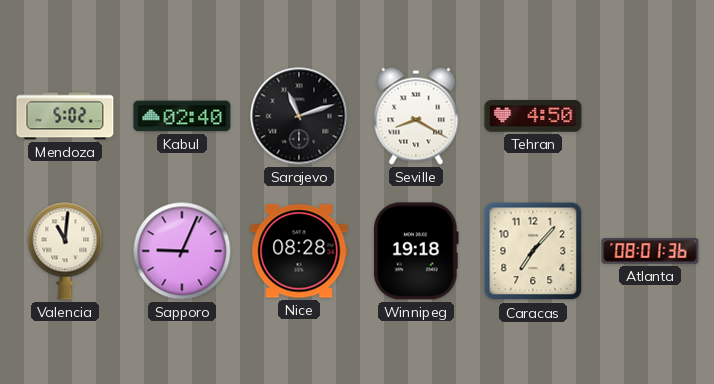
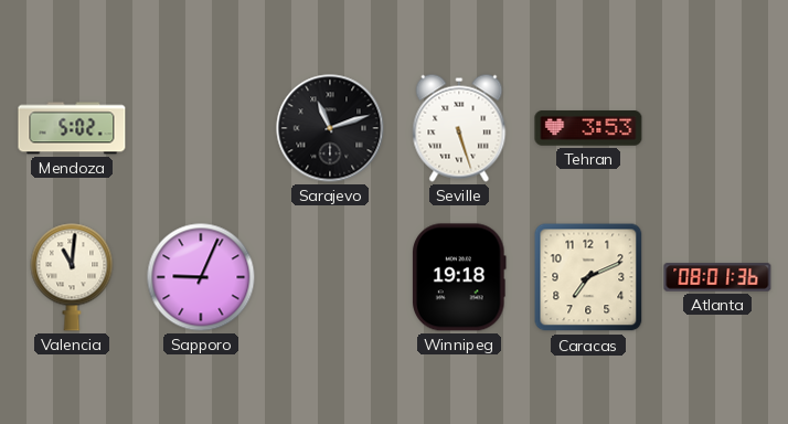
Kabul: 02:40 -> none (182, 116)
Seville: 8:20 -> 5:27 (459, 128)
Tehran: 4:50 -> 3:53 (588, 128)
Nice: 08:28 -> none (299, 251)
Caracas: 7:07 -> 7:11 (588, 277)
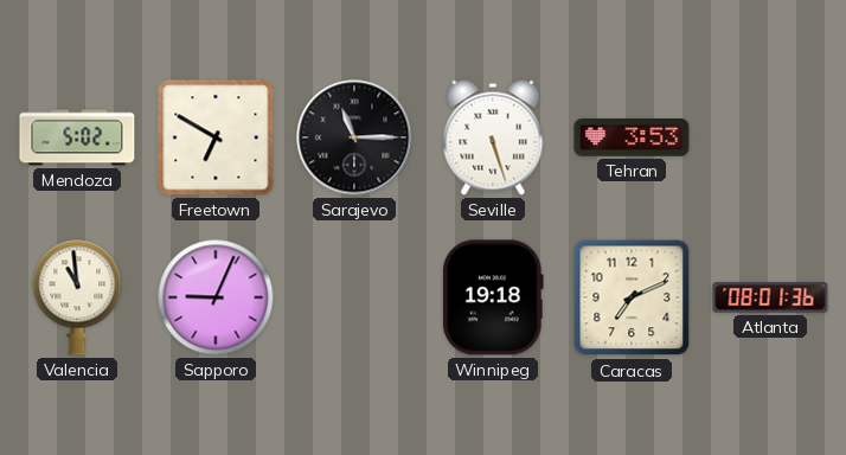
Freetown: none -> 6:50 (216, 137)
Sarajevo: 11:12 -> 11:15 (354, 137)
Valencia: 11:01 -> 10:59 (77, 297)
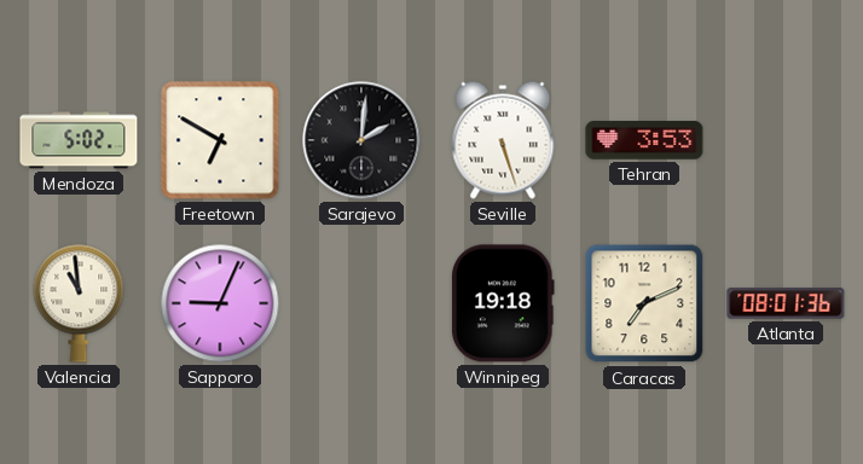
Sarajevo: 11:15 -> 2:01 (361, 140)
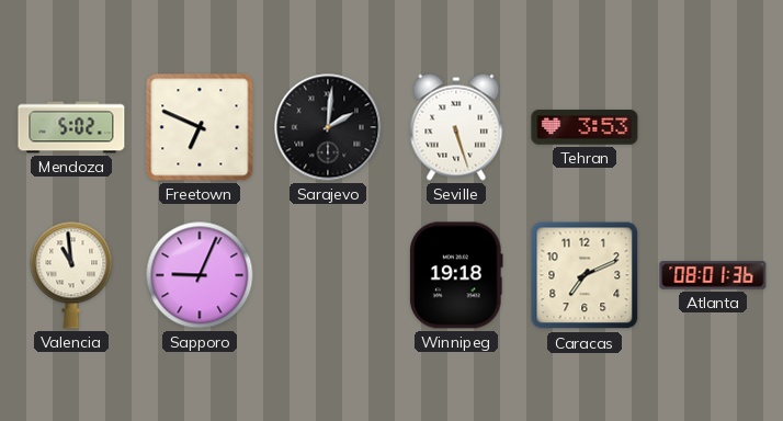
Freetown: 6:50 -> 6:49 (200, 127)
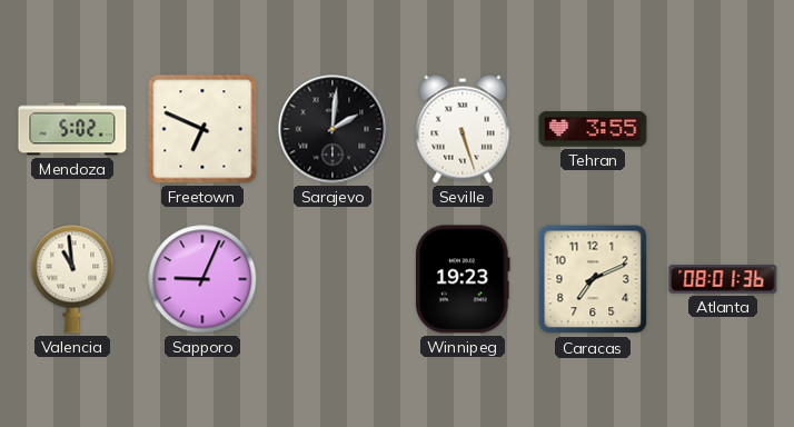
Tehran: 3:53 -> 3:55 (593, 129)
Winnipeg: 19:18 -> 19:23 (464, 279)
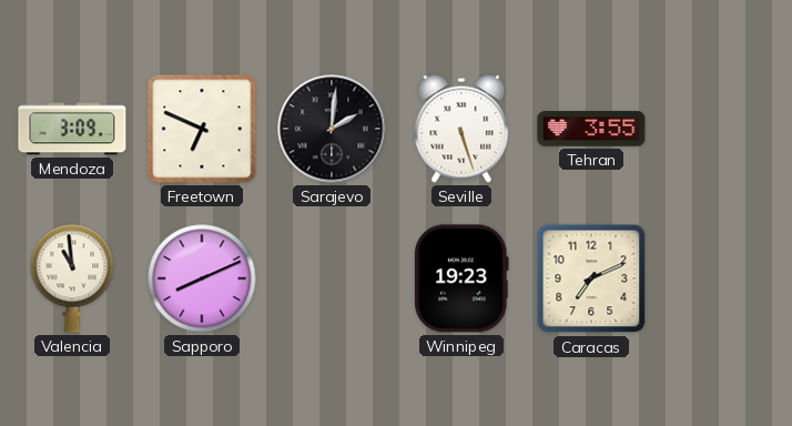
Mendoza: 5:02 -> 3:09 (72, 129)
Sapporo: 9:04 -> 8:11 (202, 278)
Atlanta: 08:01 -> none (723, 279)
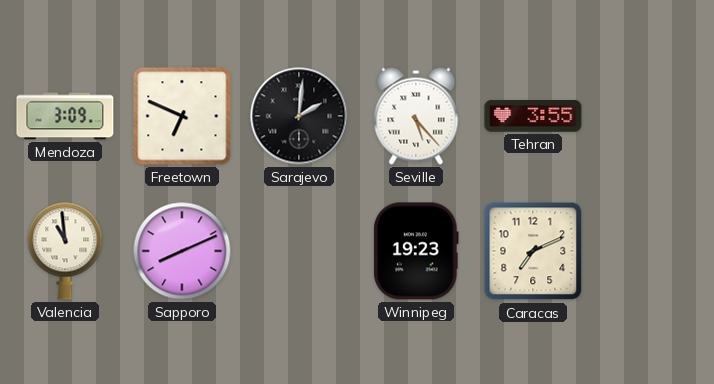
Seville: 5:27 -> 5:23 (416, 116)
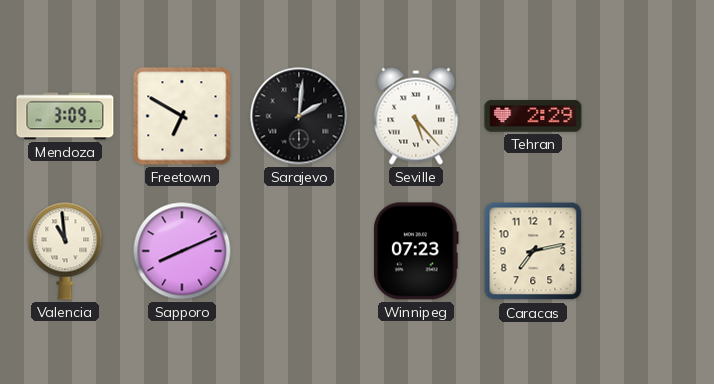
Freetown: 6:49 -> 6:50 (182, 116)
Tehran: 3:55 -> 2:29 (533, 116)
Winnipeg: 19:23 -> 07:23 (417, 251)
Caracas: 7:11 -> 7:13 (533, 251)
